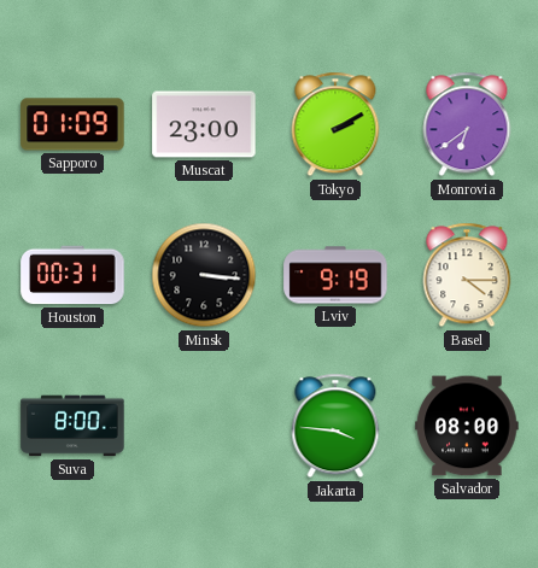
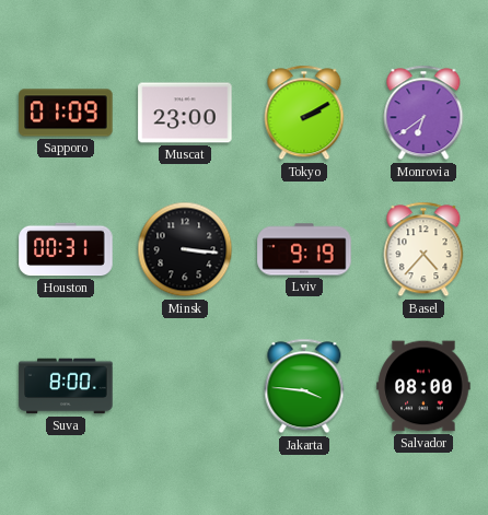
Basel: 4:15 -> 4:37 (423, 249)
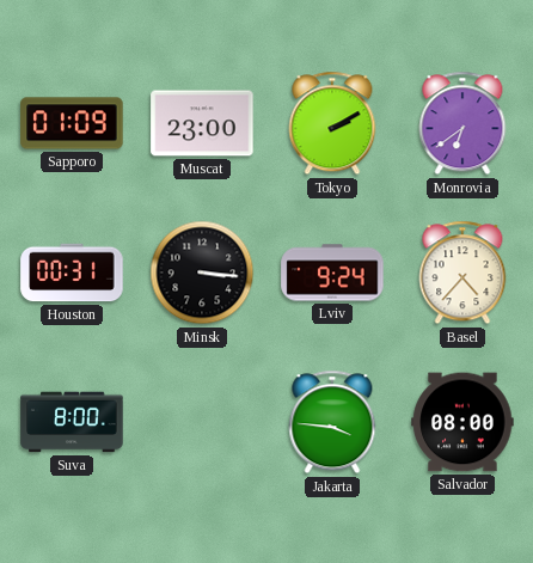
Lviv: 9:19 -> 9:24 (332, 273)
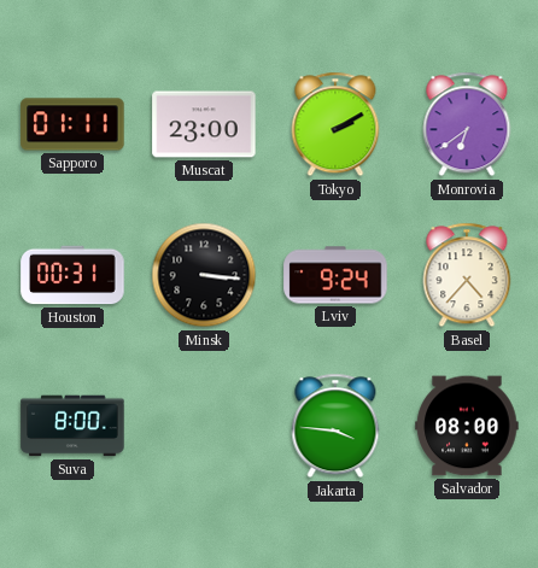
Sapporo: 01:09 -> 01:11 (72, 124)
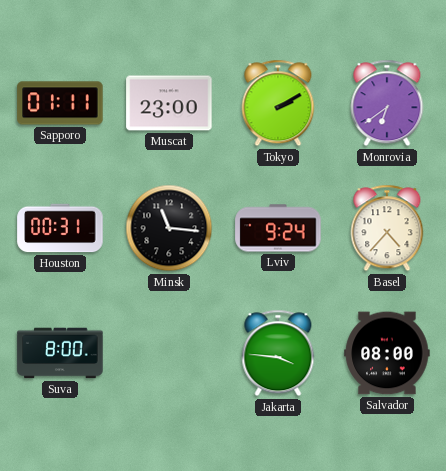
Minsk: 3:16 -> 11:16 (169, 228)
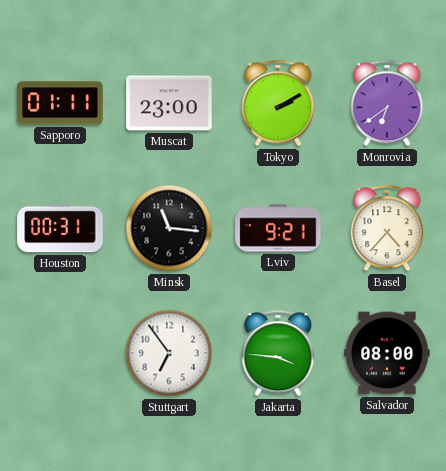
Lviv: 9:24 -> 9:21 (278, 228)
Suva: 8:00 -> none (60, 353)
Stuttgart: none -> 6:54 (169, 353)
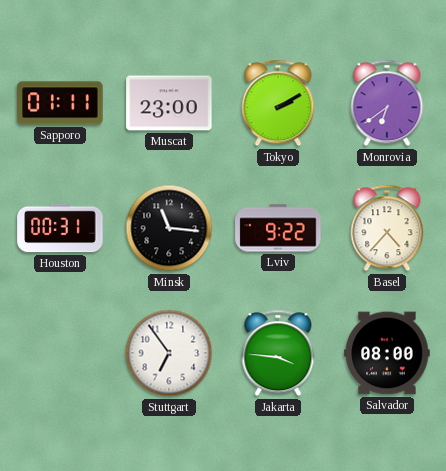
Lviv: 9:21 -> 9:22 (278, 228)
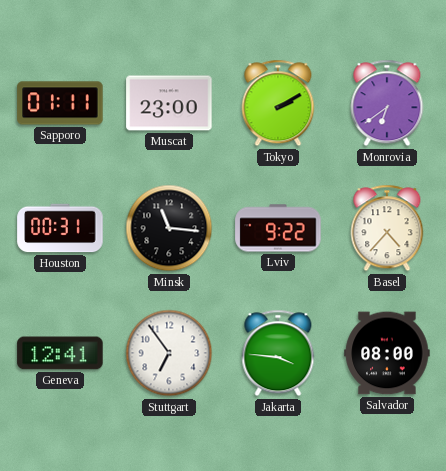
Geneva: none -> 12:41 (60, 353)
